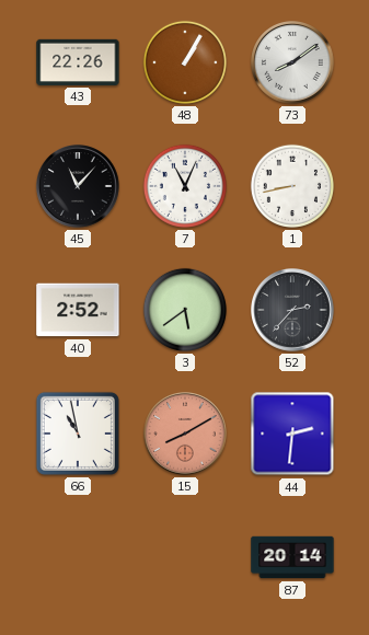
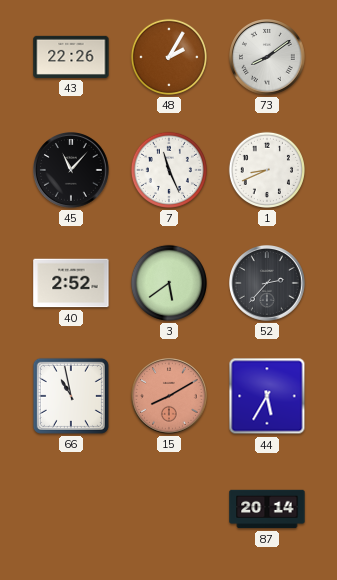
48: 1:05 -> 2:05 (169, 57)
7: 11:04 -> 11:26 (169, 170)
1: 8:43 -> 8:41 (267, 170)
44: 2:31 -> 5:35 (267, 396)
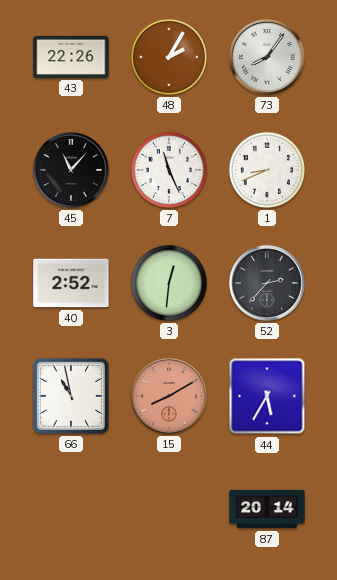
73: 8:09 -> 8:06 (268, 58)
3: 5:39 -> 12:31 (169, 283)
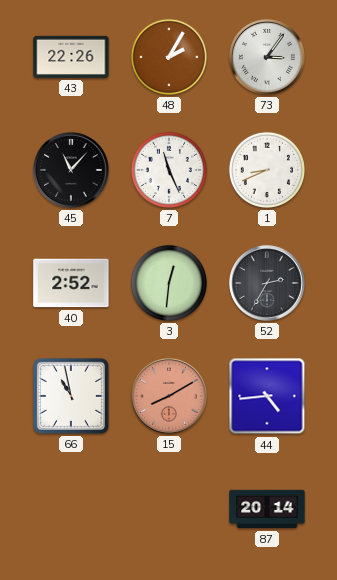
73: 8:06 -> 3:06 (268, 58)
52: 2:37 -> 2:35 (268, 284)
44: 5:35 -> 4:44 (267, 396)
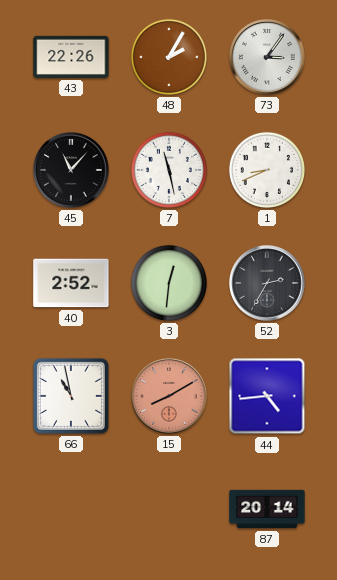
7: 11:26 -> 11:28 (169, 170)
